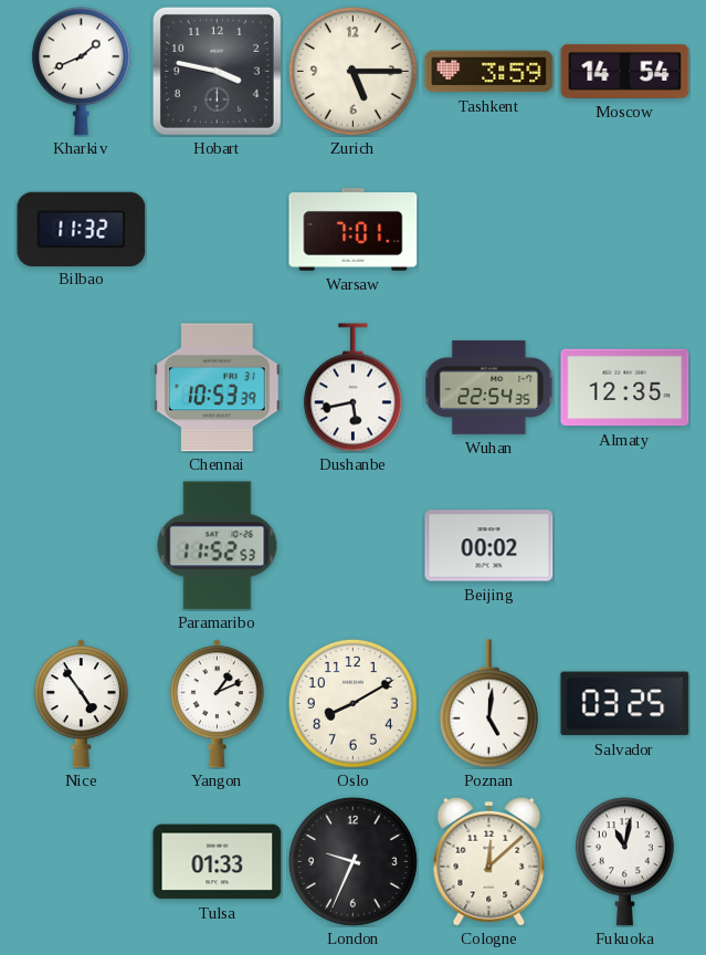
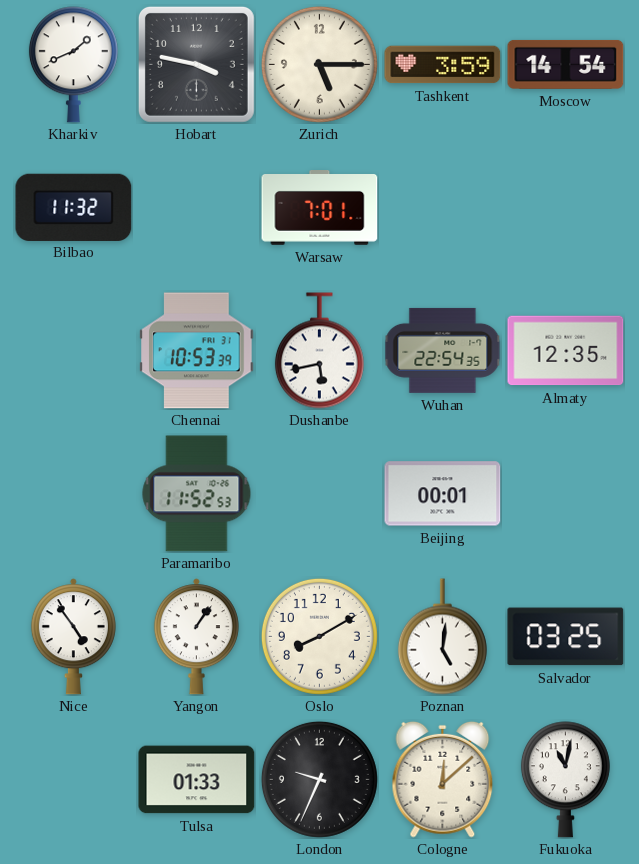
Beijing: 00:02 -> 00:01 (443, 494)
Yangon: 1:11 -> 1:06 (196, 637)
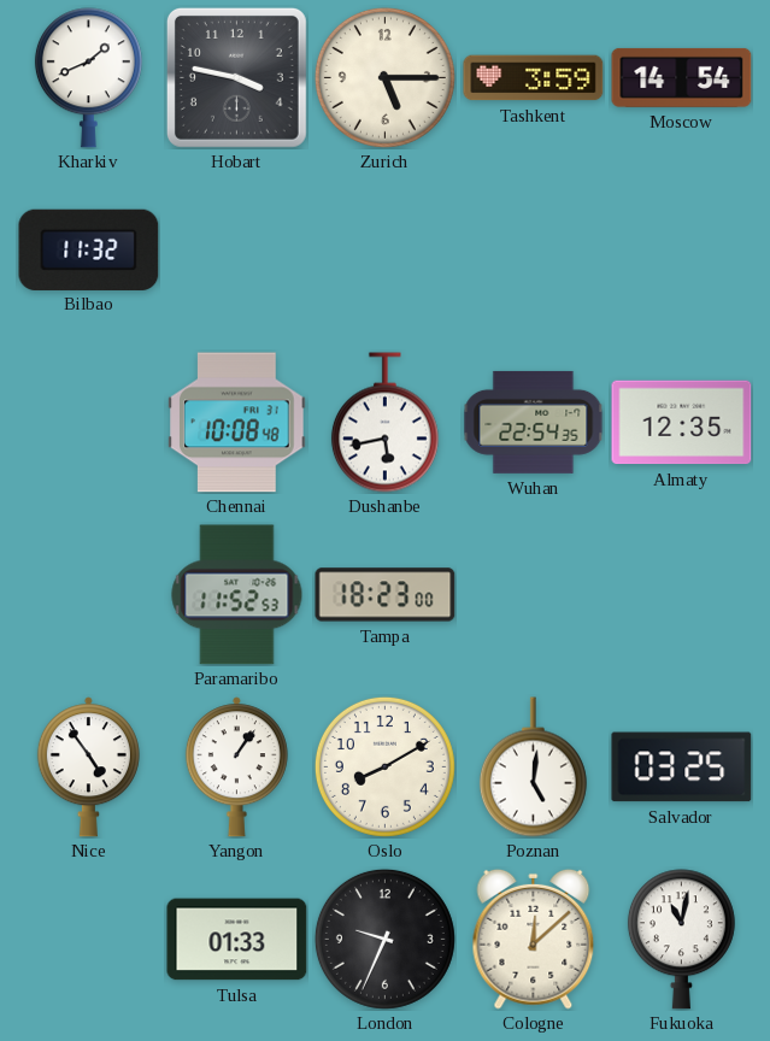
Warsaw: 7:01 -> none (320, 208)
Chennai: 10:53 -> 10:08 (237, 423)
Tampa: none -> 18:23 (386, 595)
Beijing: 00:01 -> none (443, 494)
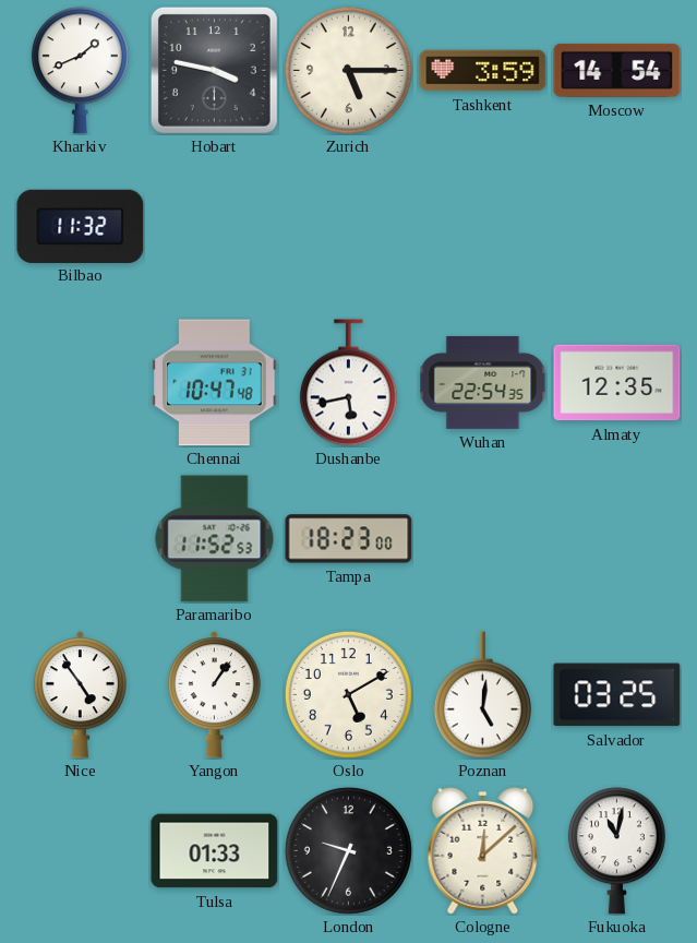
Chennai: 10:08 -> 10:47 (215, 383)
Oslo: 8:10 -> 5:10 (348, 694)
